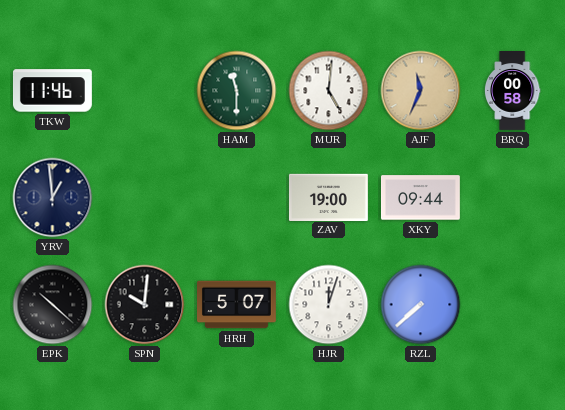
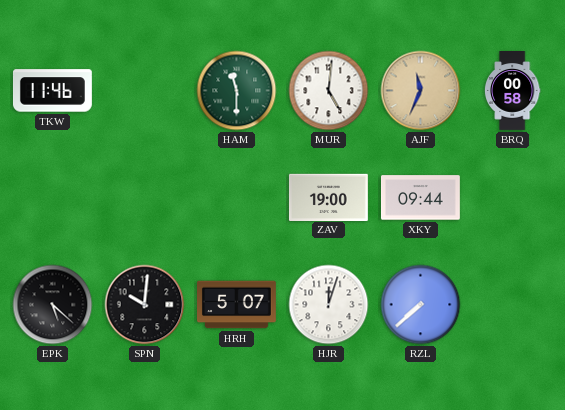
YRV: 12:59 -> none (53, 198)
EPK: 10:22 -> 5:22 (53, 305)
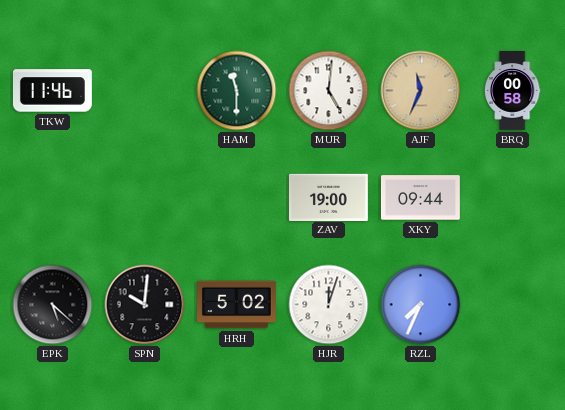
HRH: 5:07 -> 5:02 (237, 305)
RZL: 7:38 -> 7:34 (421, 305)
